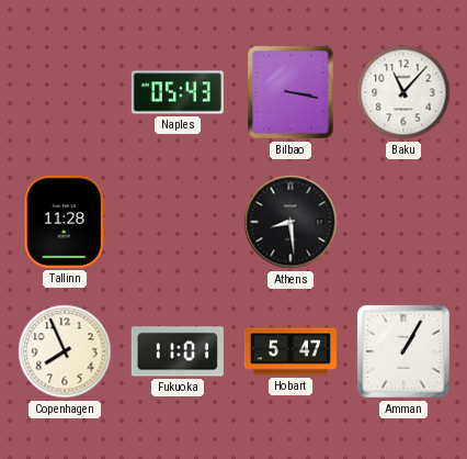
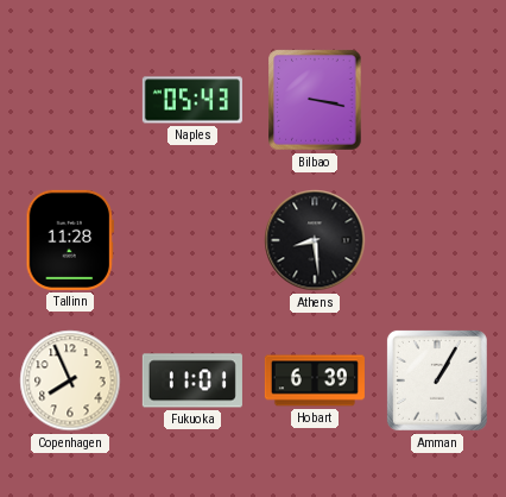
Baku: 11:07 -> none (403, 92)
Hobart: 5:47 -> 6:39 (315, 380)
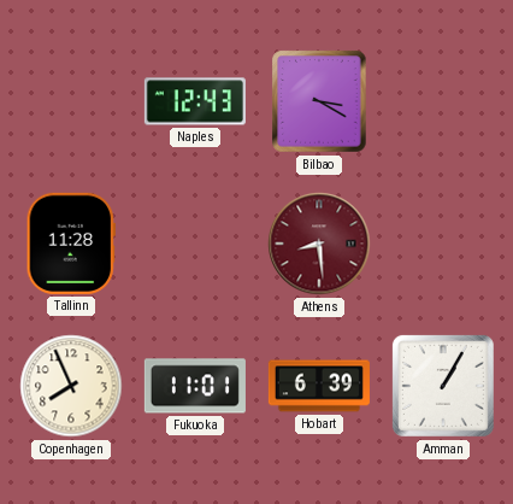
Naples: 05:43 -> 12:43 (195, 101)
Bilbao: 3:17 -> 3:20 (319, 101)
Athens dial: black -> burgundy (319, 244)
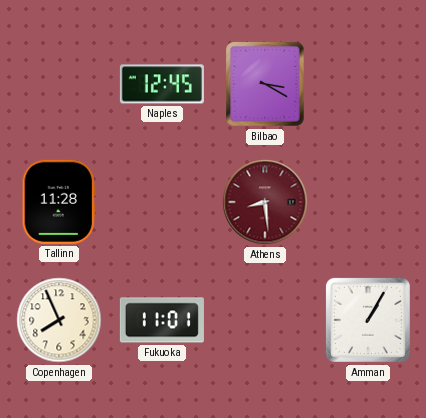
Naples: 12:43 -> 12:45 (162, 84)
Hobart: 6:39 -> none (319, 386)
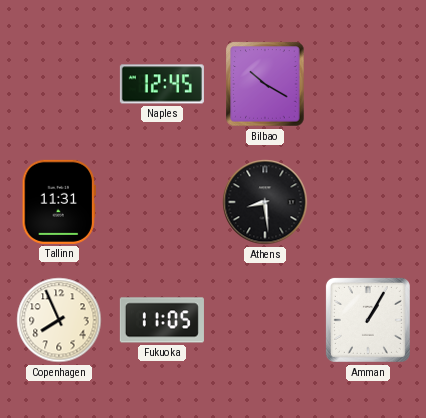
Bilbao: 3:20 -> 10:20 (265, 84)
Tallinn: 11:28 -> 11:31 (59, 202)
Athens dial: burgundy -> black (265, 202)
Fukuoka: 11:01 -> 11:05 (162, 320)
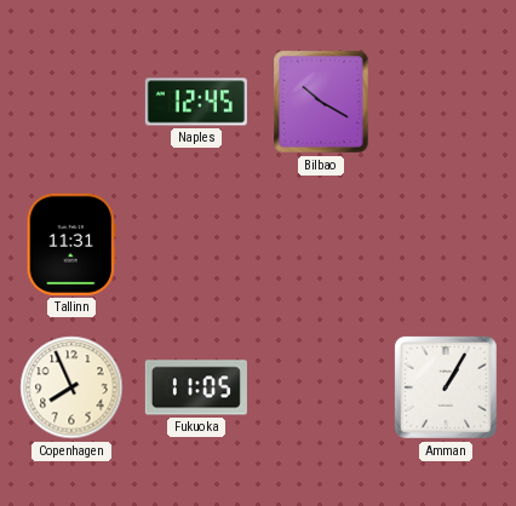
Athens: 8:29 -> none (265, 202)
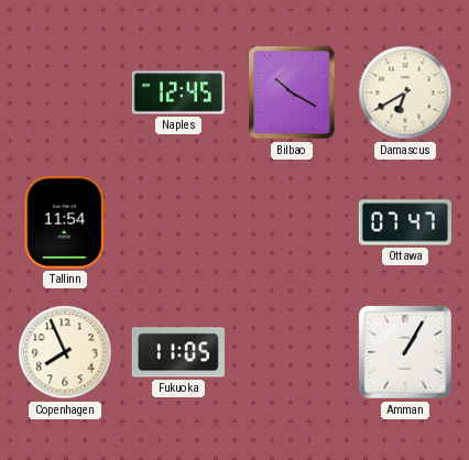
Damascus: none -> 6:40 (405, 92)
Tallinn: 11:31 -> 11:54 (65, 222)
Ottawa: none -> 07:47 (405, 222)
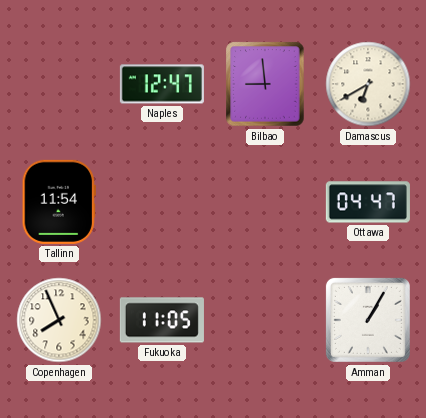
Naples: 12:45 -> 12:47 (162, 84)
Bilbao: 10:20 -> 8:59 (265, 84)
Ottawa: 07:47 -> 04:47 (368, 202)
